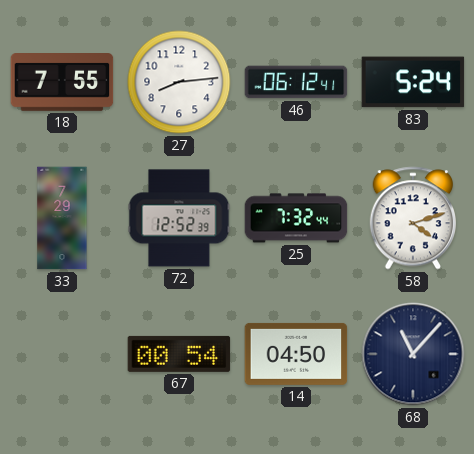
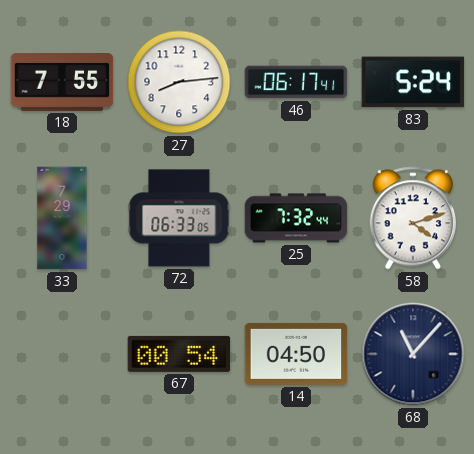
46: 06:12 -> 06:17 (296, 82)
72: 12:52 -> 06:33 (179, 218)
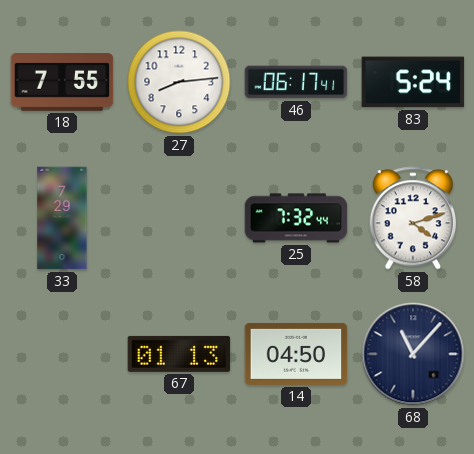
72: 06:33 -> none (179, 218)
67: 00:54 -> 01:13 (179, 354)
